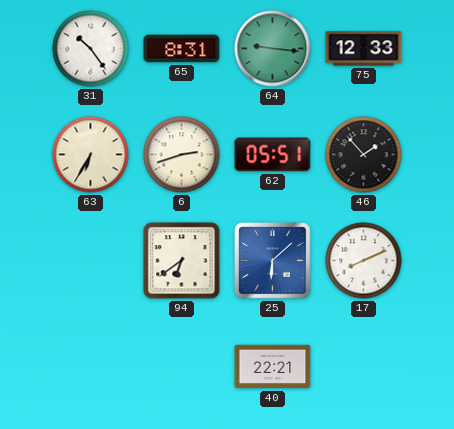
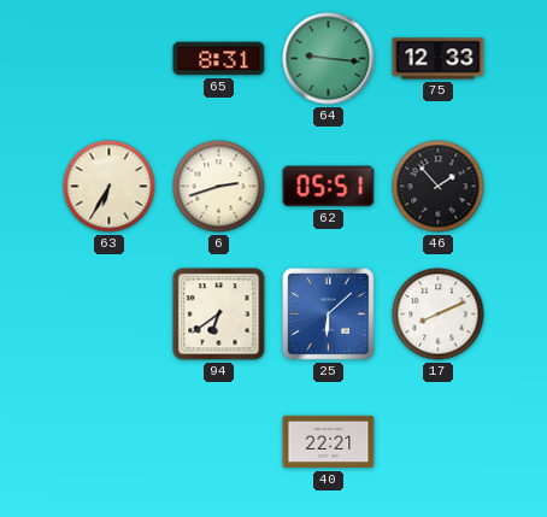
31: 10:24 -> none (91, 49)
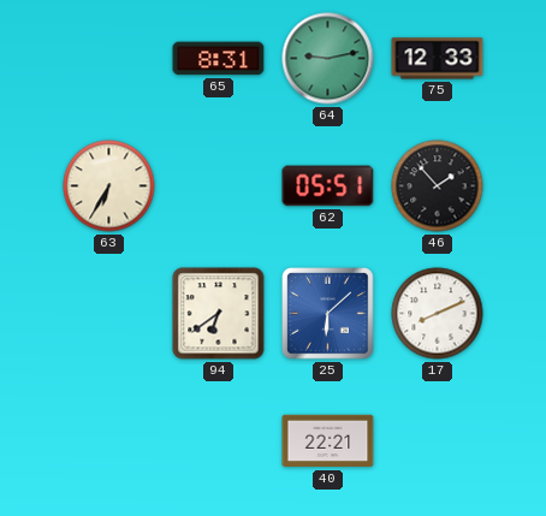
64: 9:16 -> 9:13 (328, 59)
6: 2:42 -> none (219, 187)
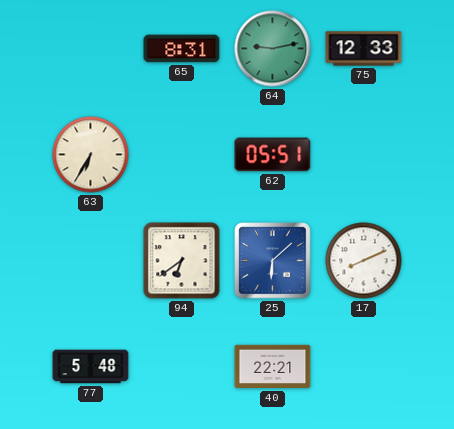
46: 1:53 -> none (438, 186)
77: none -> 5:48 (91, 367)
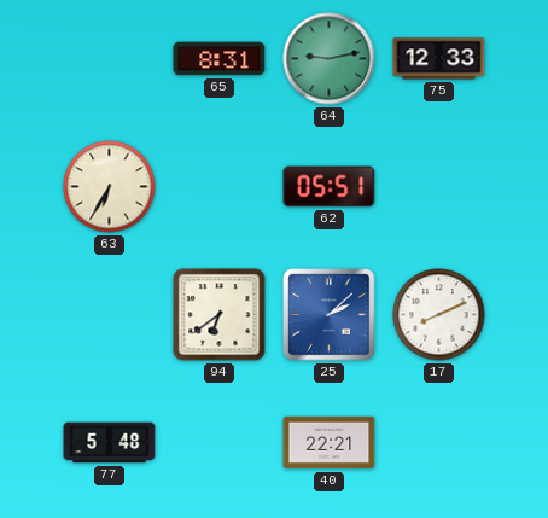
25: 6:08 -> 2:08 (330, 315)
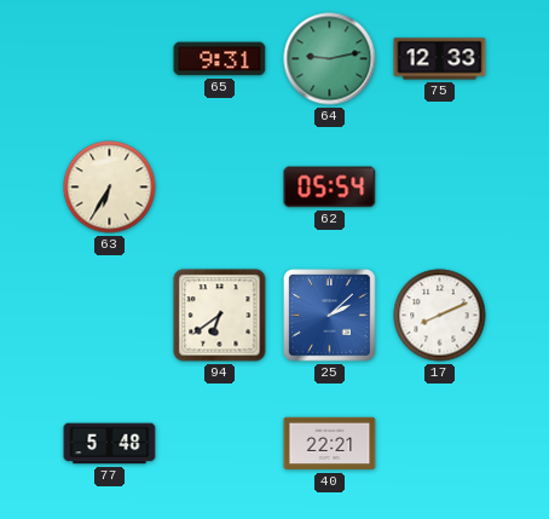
65: 8:31 -> 9:31 (220, 59)
62: 05:51 -> 05:54 (330, 188)
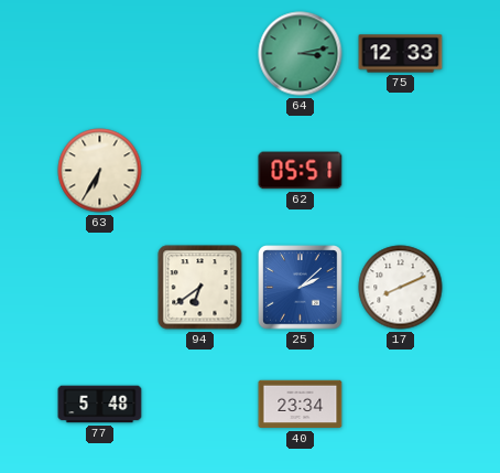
65: 9:31 -> none (220, 59)
64: 9:13 -> 3:13 (301, 54)
62: 05:54 -> 05:51 (301, 171)
40: 22:21 -> 23:34 (301, 405)
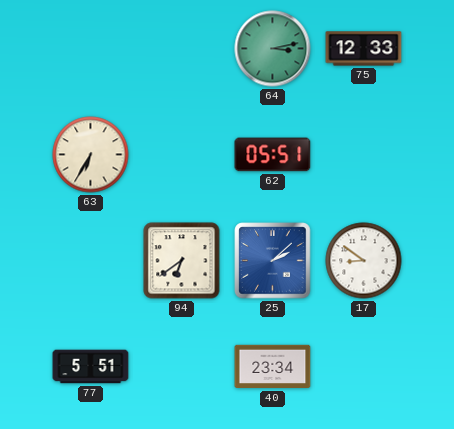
17: 8:11 -> 8:51 (364, 261)
77: 5:48 -> 5:51 (91, 367)
